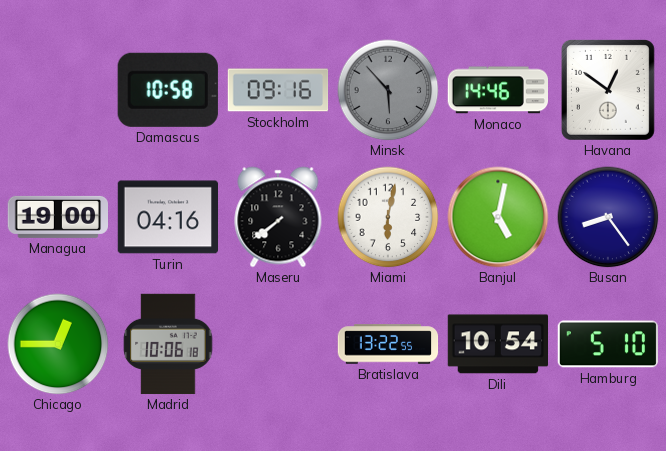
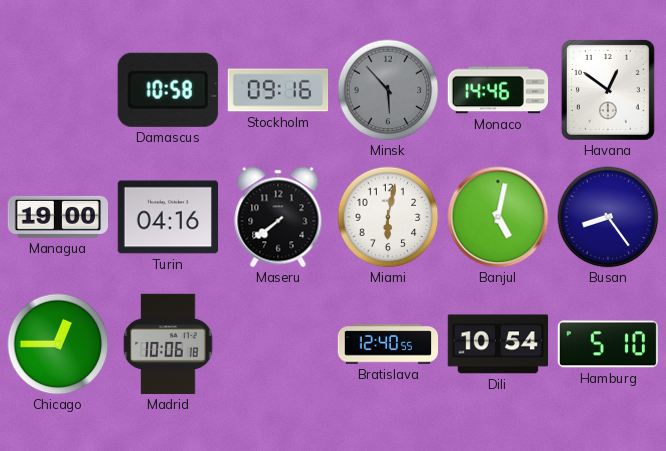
Bratislava: 13:22 -> 12:40 (388, 344)
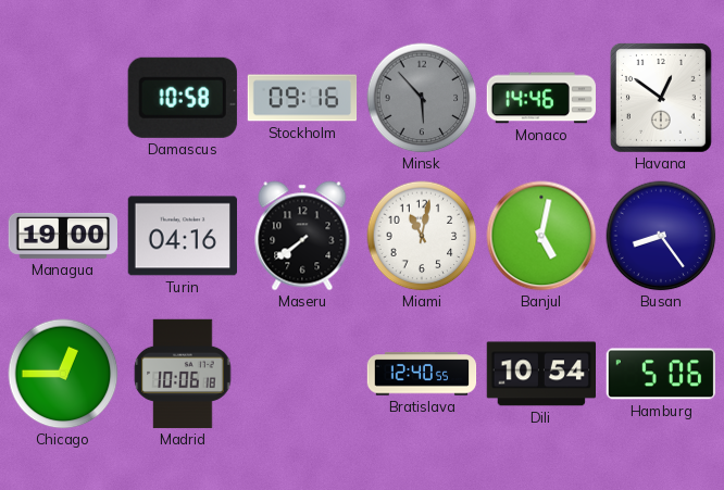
Miami: 6:02 -> 11:02 (422, 236)
Hamburg: 5:10 -> 5:06 (660, 374)
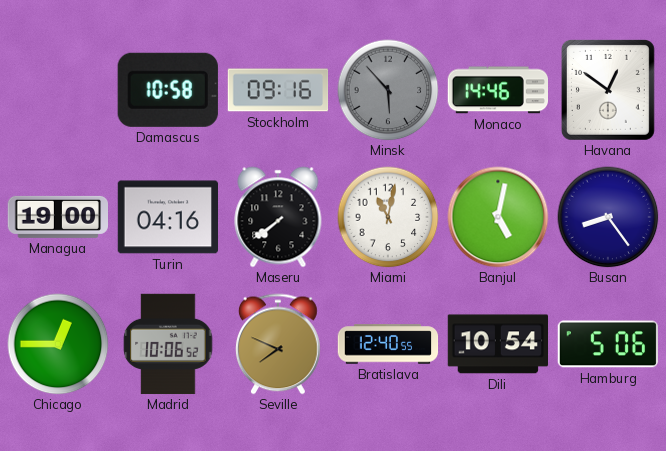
Madrid: 10:06:18 -> 10:06:52 (168, 344)
Seville: none -> 7:49 (279, 344)
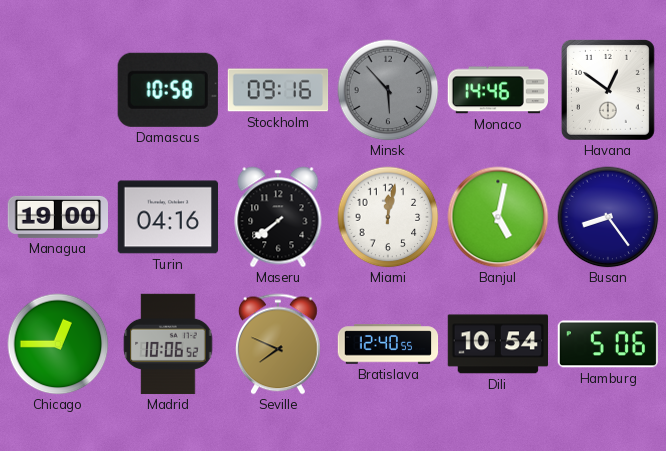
Miami: 11:02 -> 12:02 (388, 217)
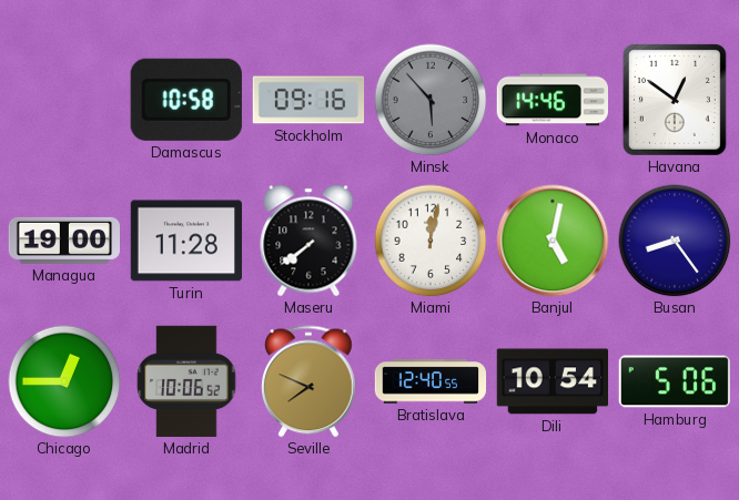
Turin: 04:16 -> 11:28 (185, 241)
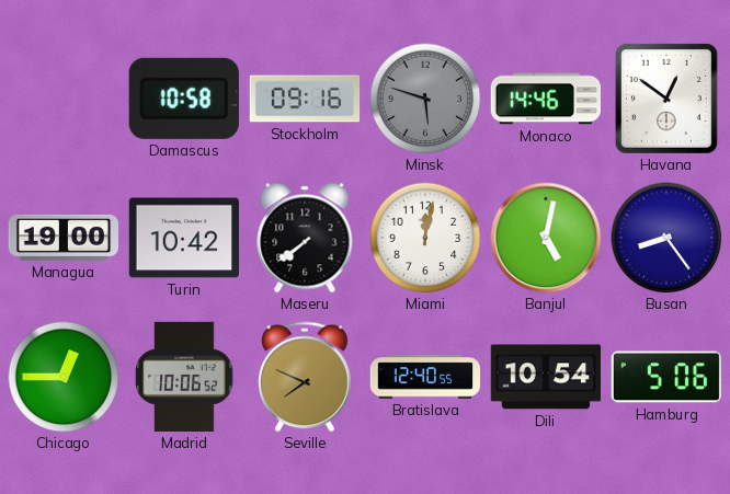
Minsk: 5:53 -> 5:48 (425, 99)
Turin: 11:28 -> 10:42 (183, 238)
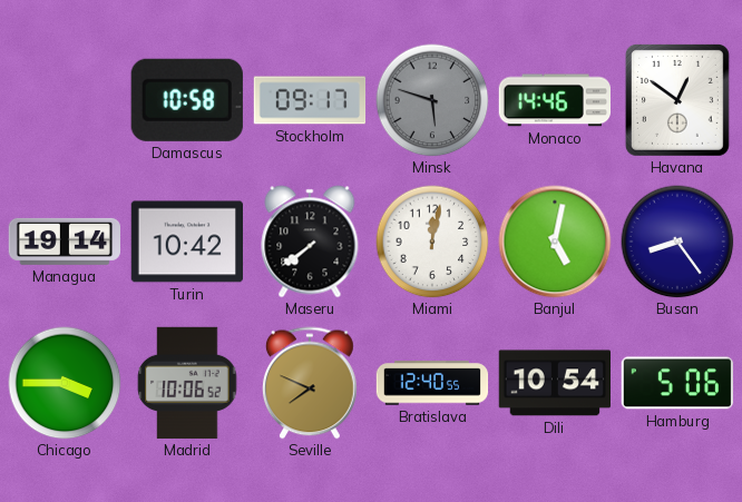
Stockholm: 09:16 -> 09:17 (310, 100)
Managua: 19:00 -> 19:14 (64, 242)
Chicago: 12:45 -> 3:45 (65, 383)
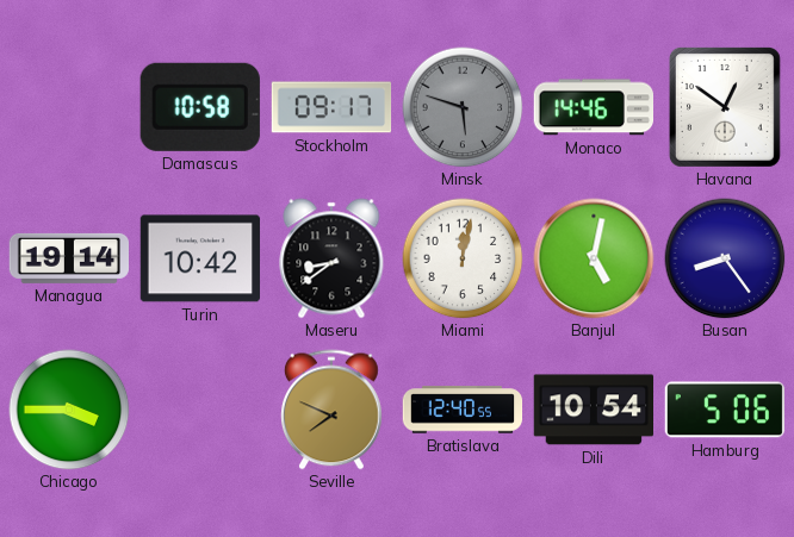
Maseru: 7:39 -> 8:39 (331, 258)
Madrid: 10:06 -> none (187, 383)
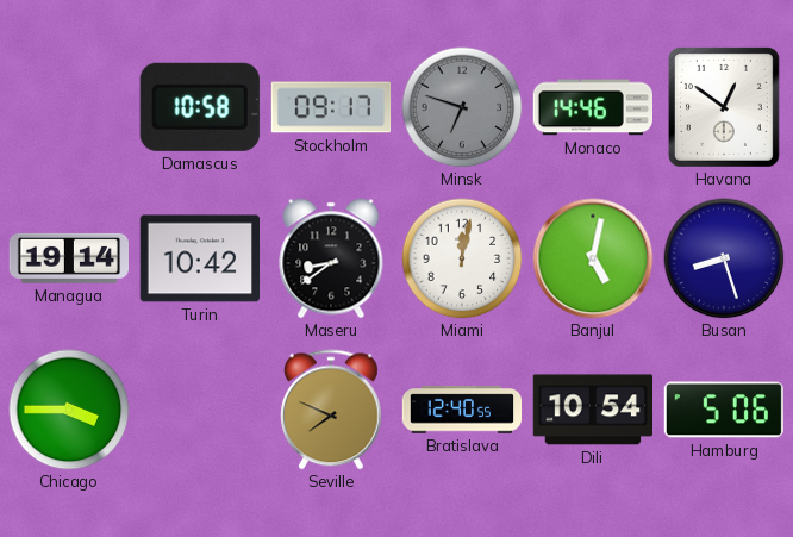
Minsk: 5:48 -> 6:48 (462, 107)
Busan: 8:24 -> 8:27 (724, 258)
